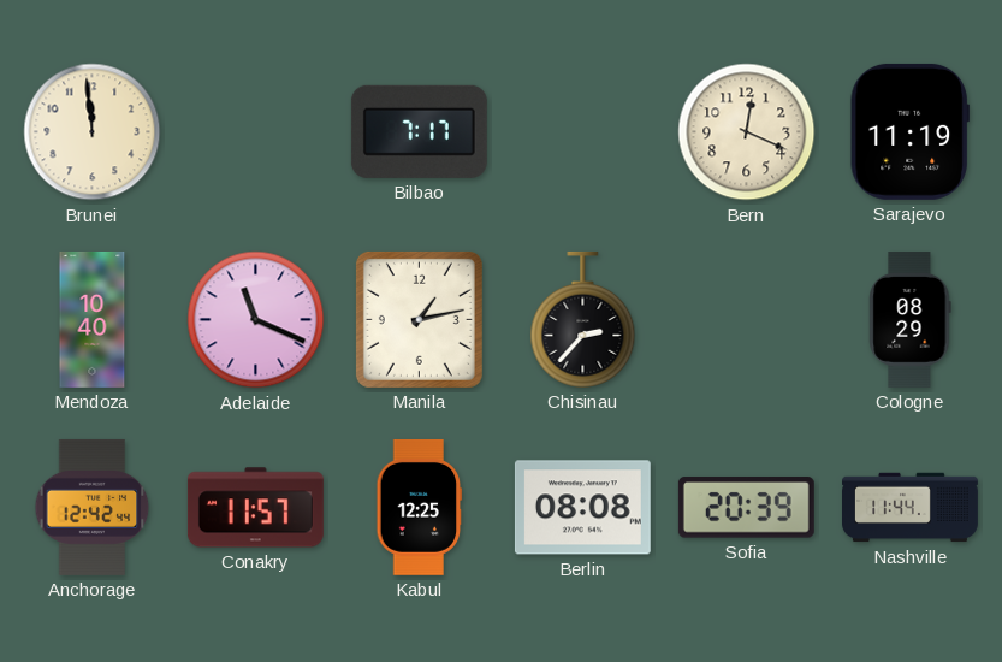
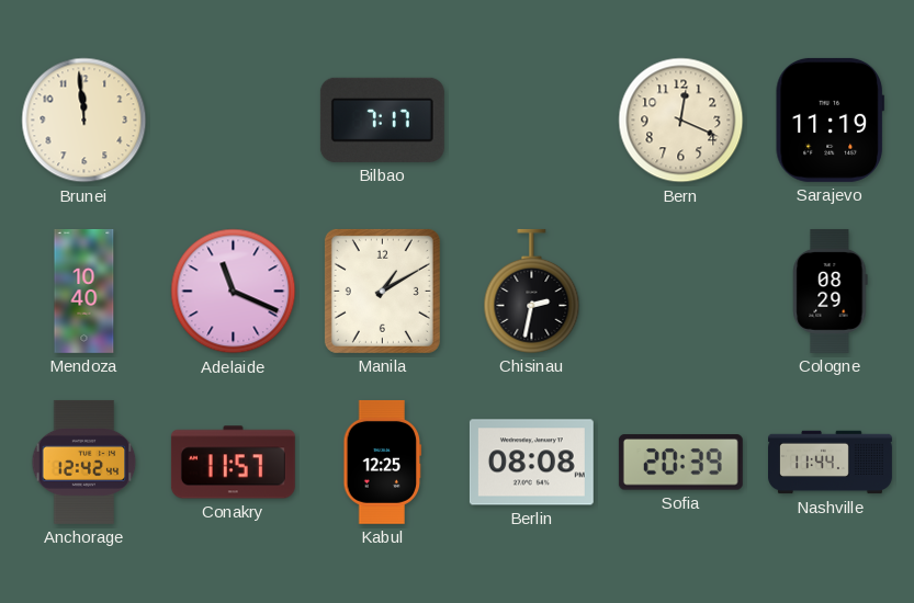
Manila: 1:13 -> 1:10 (382, 291)
Chisinau: 2:37 -> 2:32 (532, 291)
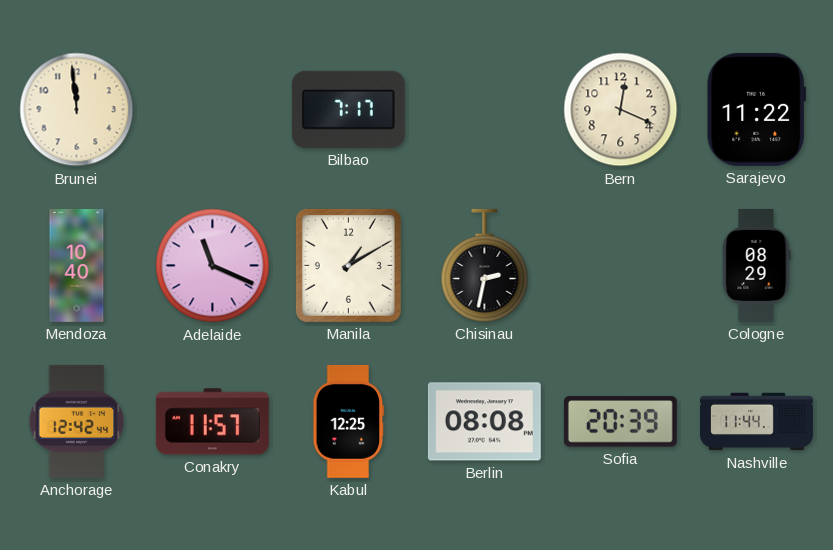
Sarajevo: 11:19 -> 11:22 (756, 109)
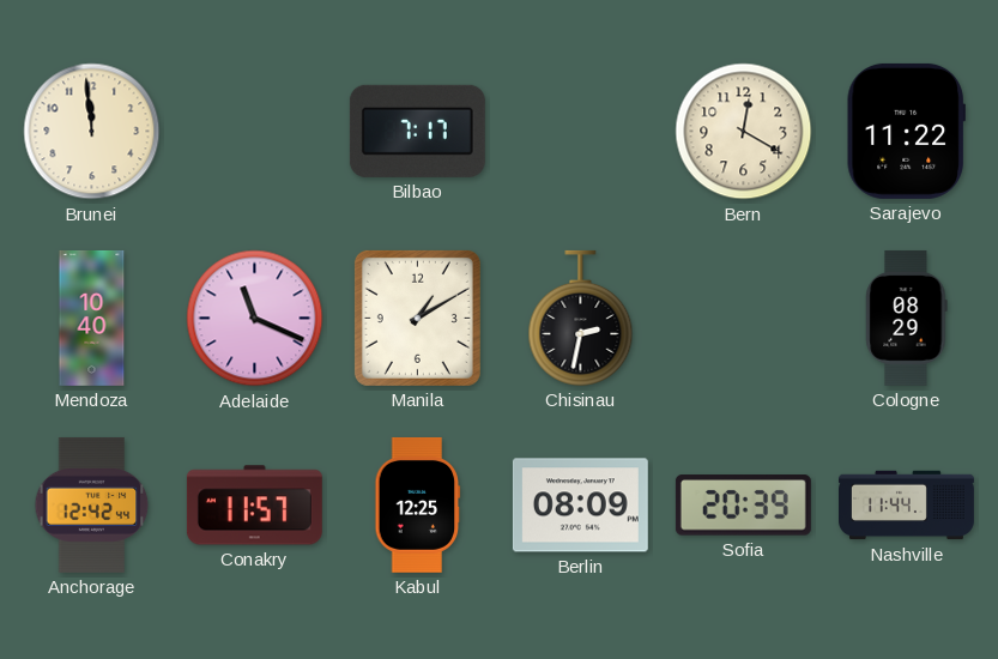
Bern: 12:19 -> 12:20 (744, 132)
Berlin: 08:08 -> 08:09 (580, 506)
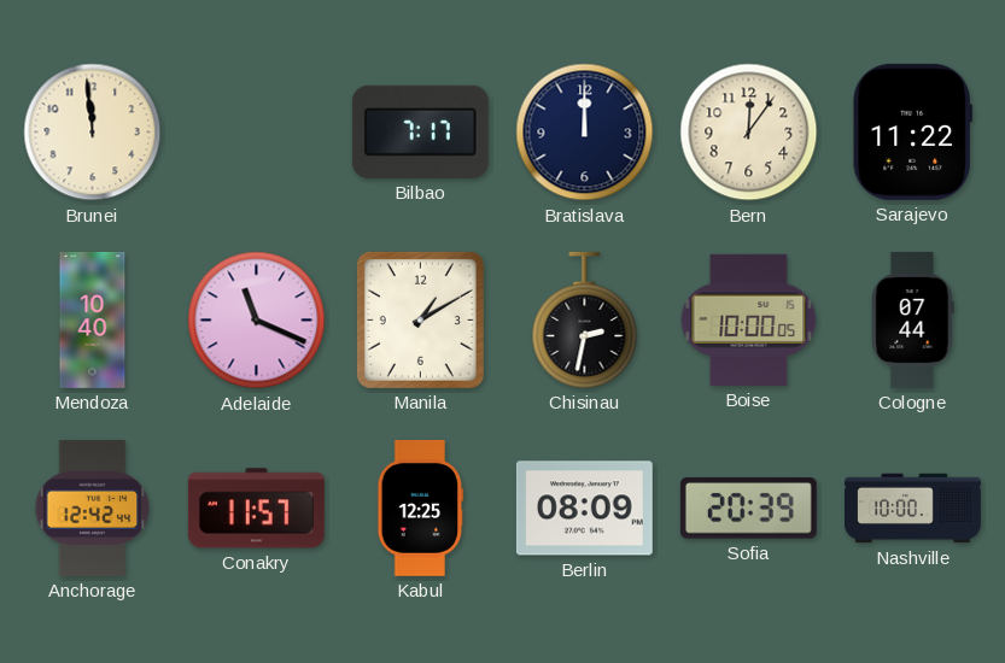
Bratislava: none -> 12:00 (585, 133)
Bern: 12:20 -> 12:06 (749, 133)
Boise: none -> 10:00 (749, 319)
Cologne: 08:29 -> 07:44 (913, 319)
Nashville: 11:44 -> 10:00 (913, 509)
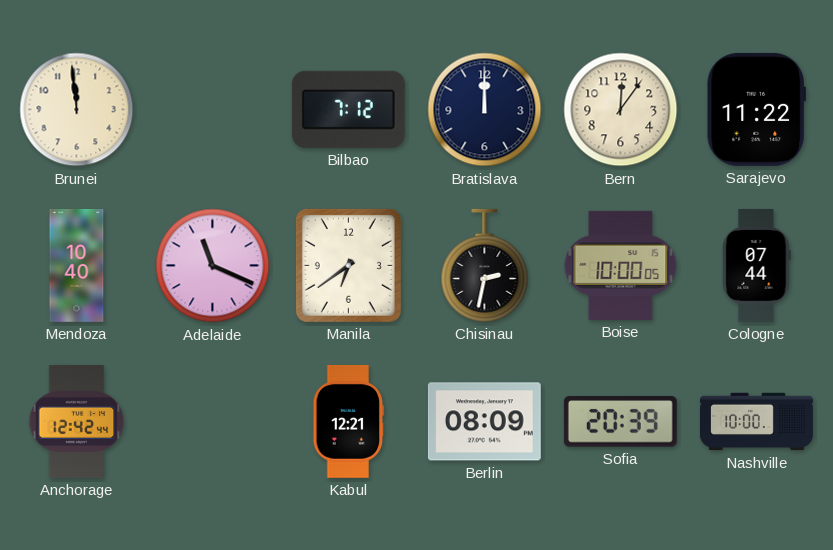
Bilbao: 7:17 -> 7:12 (348, 109)
Manila: 1:10 -> 6:39 (348, 265)
Conakry: 11:57 -> none (256, 509)
Kabul: 12:25 -> 12:21 (349, 421)
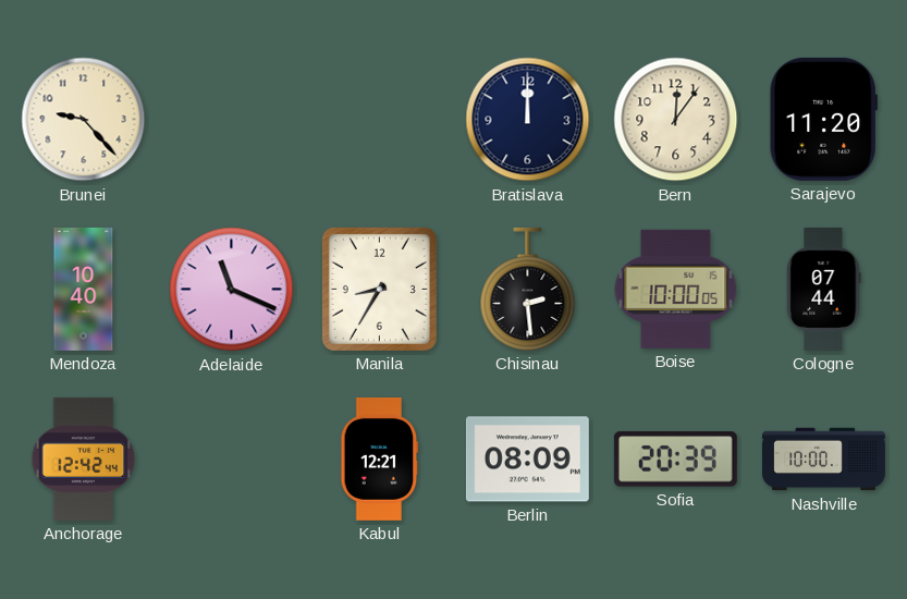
Brunei: 11:59 -> 9:23 (84, 120)
Bilbao: 7:12 -> none (348, 109)
Sarajevo: 11:22 -> 11:20 (823, 119)
Manila: 6:39 -> 8:35 (379, 289)
Chisinau: 2:32 -> 2:29 (528, 289)
